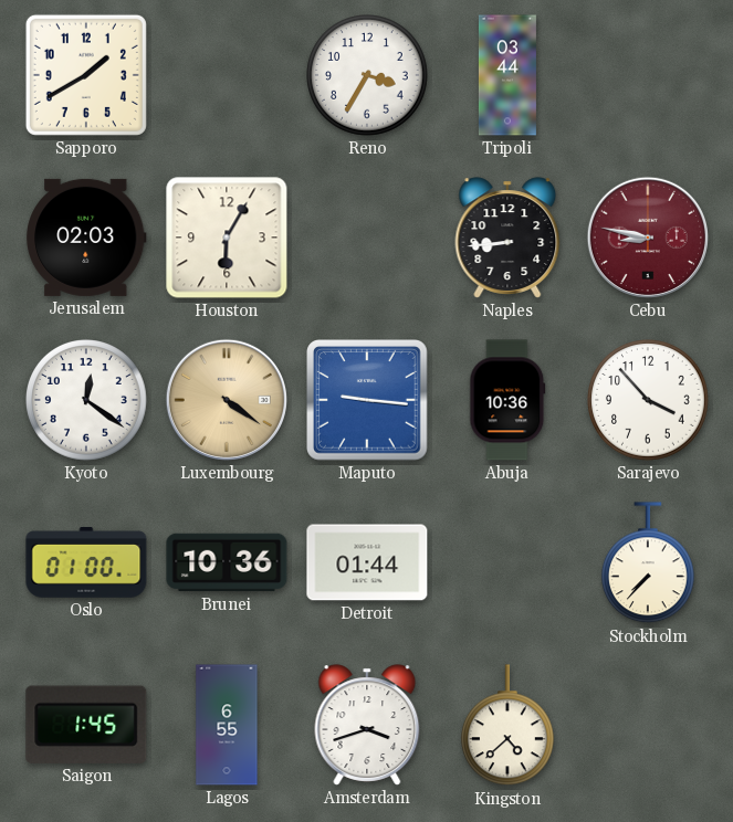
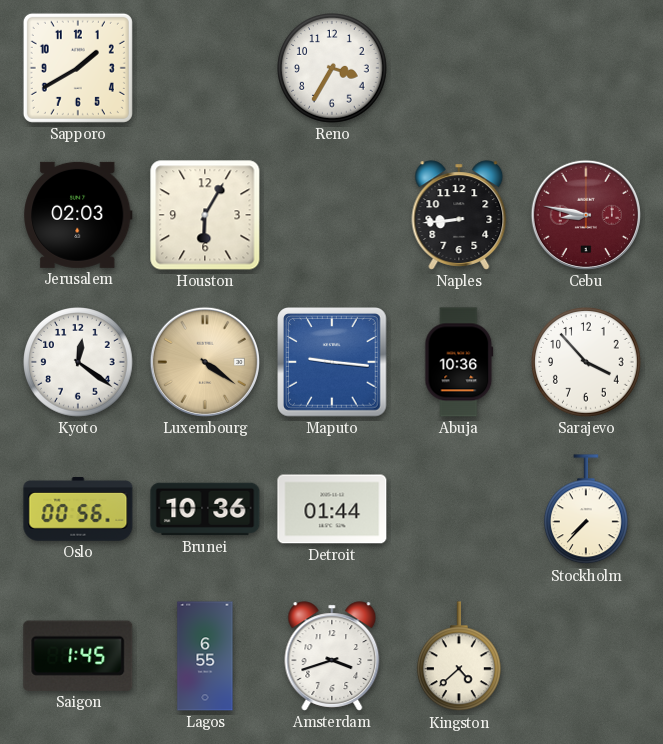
Tripoli: 03:44 -> none (507, 75)
Oslo: 01:00 -> 00:56 (78, 510)
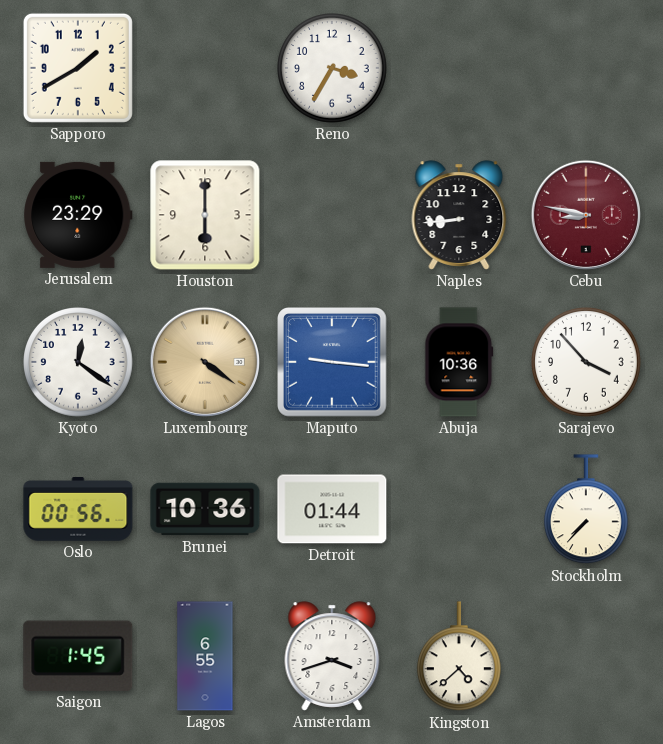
Jerusalem: 02:03 -> 23:29 (78, 215)
Houston: 6:05 -> 6:00 (205, 215)
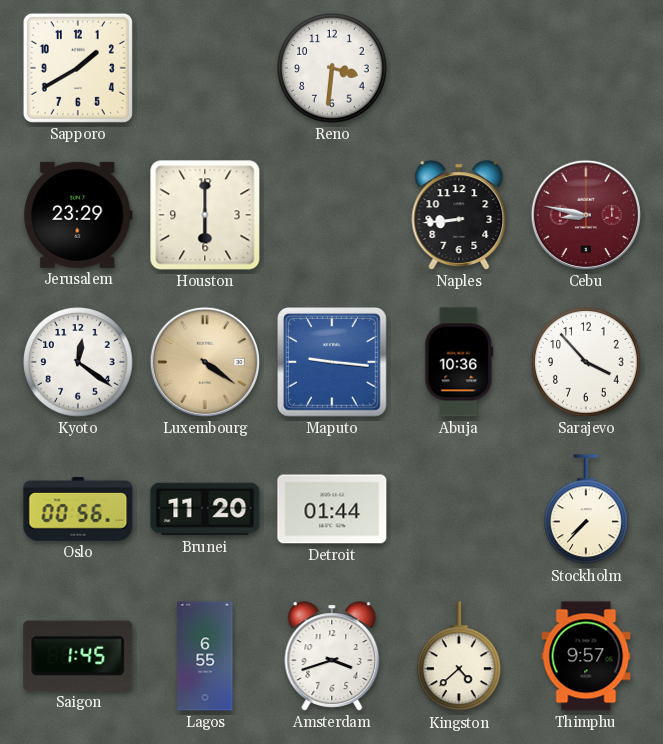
Reno: 3:35 -> 3:31 (333, 69)
Brunei: 10:36 -> 11:20 (205, 509)
Thimphu: none -> 9:57 (586, 656)
